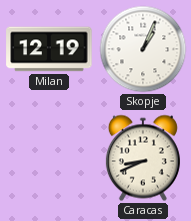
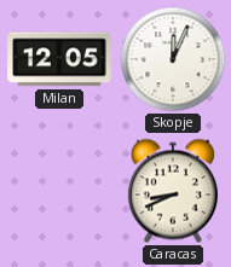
Milan: 12:19 -> 12:05 (59, 59)
Skopje: 1:04 -> 12:04 (173, 59)
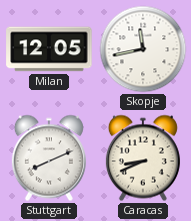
Skopje: 12:04 -> 11:43 (143, 49)
Stuttgart: none -> 8:11 (49, 158)
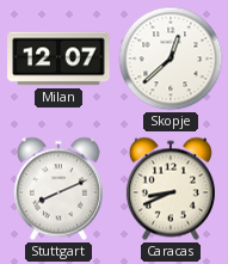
Milan: 12:05 -> 12:07 (58, 59)
Skopje: 11:43 -> 12:38 (171, 59)
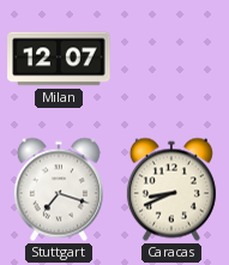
Skopje: 12:38 -> none (171, 59)
Stuttgart: 8:11 -> 7:18 (59, 189)
